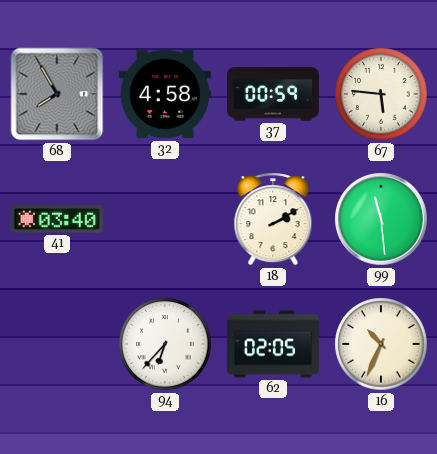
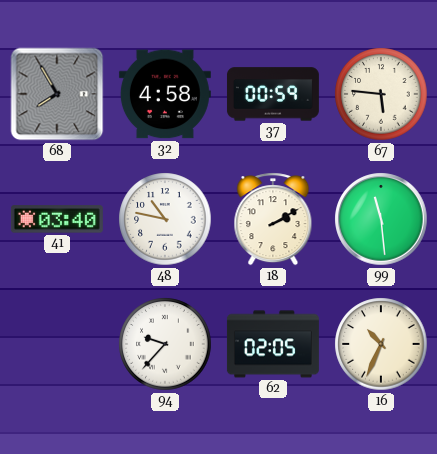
48: none -> 10:47 (165, 219)
94: 6:37 -> 9:37 (165, 344)
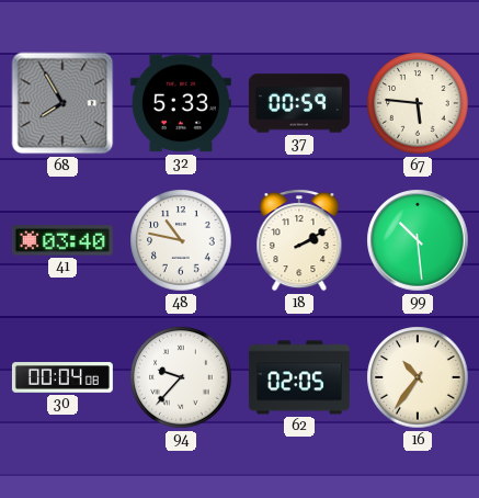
32: 4:58 -> 5:33 (181, 103)
99: 11:29 -> 10:29 (418, 240)
30: none -> 00:04 (62, 377)
16: 10:34 -> 10:36 (418, 377)
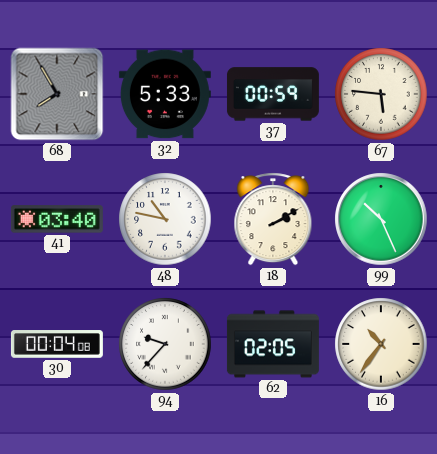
99: 10:29 -> 10:26 (381, 219)
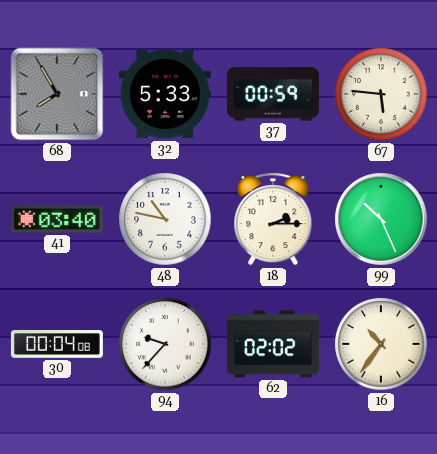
18: 2:10 -> 2:15 (273, 219)
62: 02:05 -> 02:02 (273, 344)
